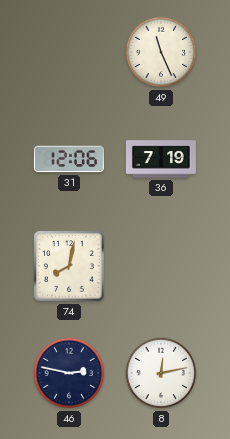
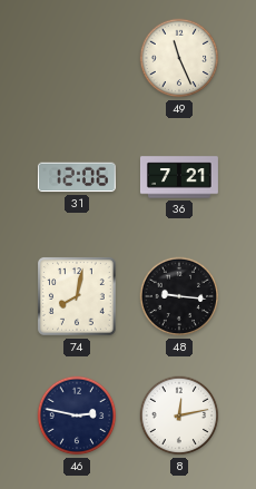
36: 7:19 -> 7:21 (179, 177)
48: none -> 9:16 (179, 296)
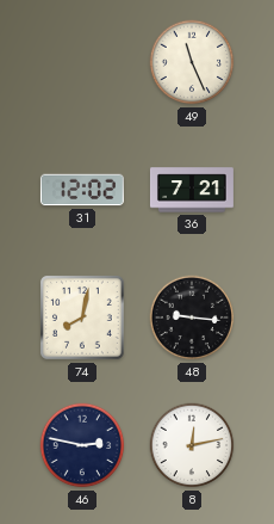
31: 12:06 -> 12:02 (82, 190)
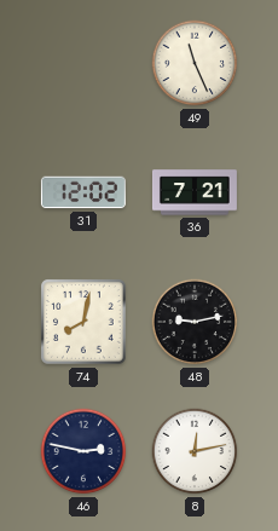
48: 9:16 -> 9:13 (195, 322)
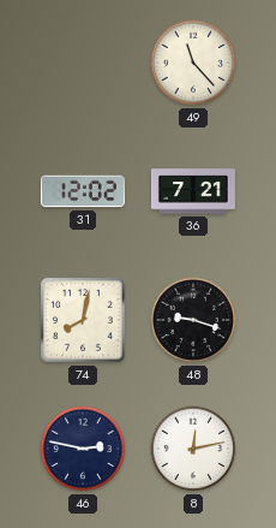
49: 11:26 -> 11:23 (193, 63)
48: 9:13 -> 9:18 (193, 320)
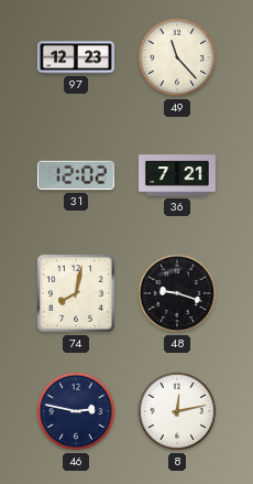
97: none -> 12:23 (76, 57)
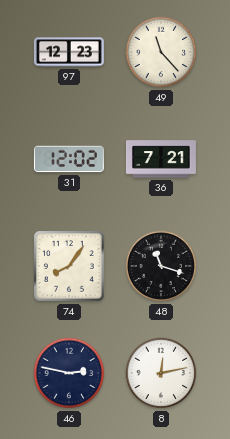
74: 8:02 -> 8:06 (69, 266)
48: 9:18 -> 11:18 (161, 266)
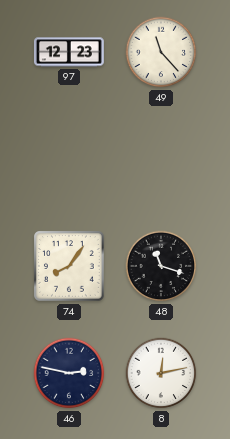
31: 12:02 -> none (69, 159)
36: 7:21 -> none (161, 159)
